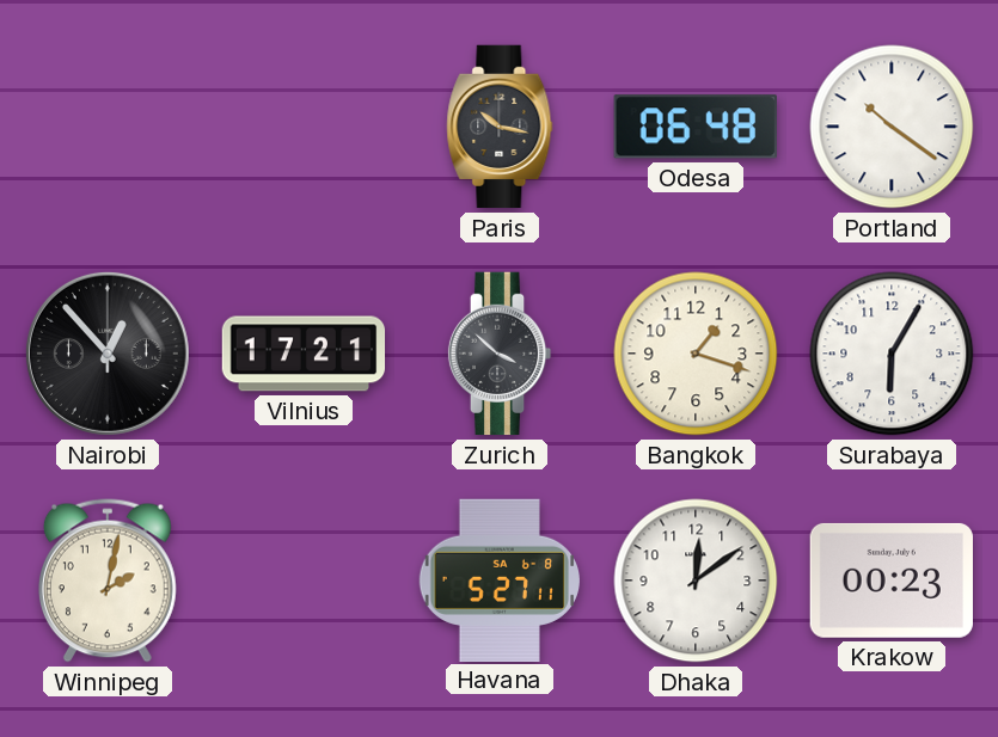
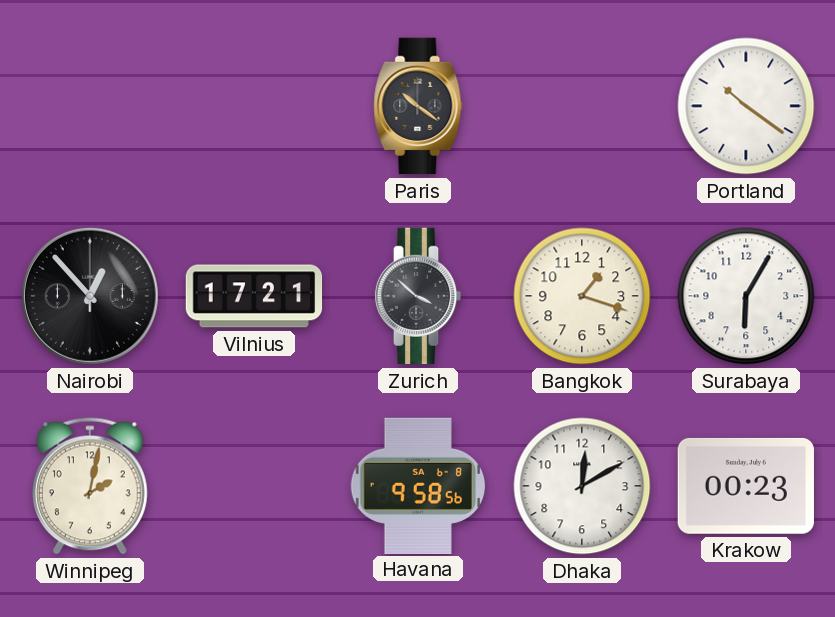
Paris: 10:17 -> 10:21 (418, 106)
Odesa: 06:48 -> none (696, 127)
Havana: 5:27 -> 9:58 (417, 485)
Dhaka: 12:09 -> 12:10 (582, 486)
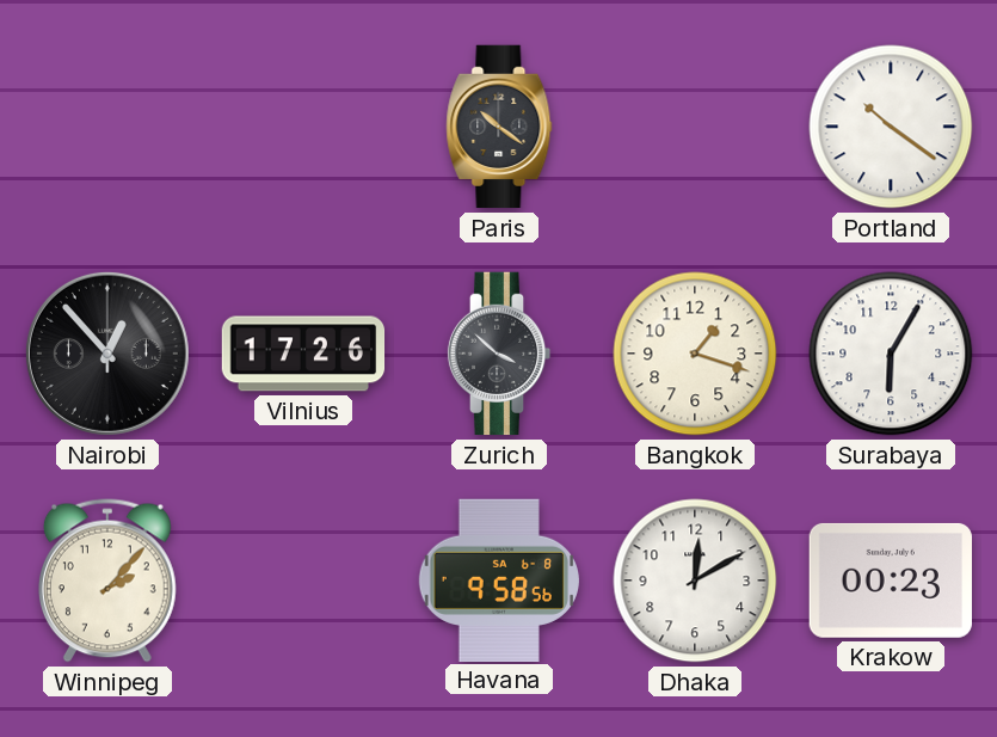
Vilnius: 17:21 -> 17:26 (303, 354)
Winnipeg: 2:02 -> 2:07 (107, 581)
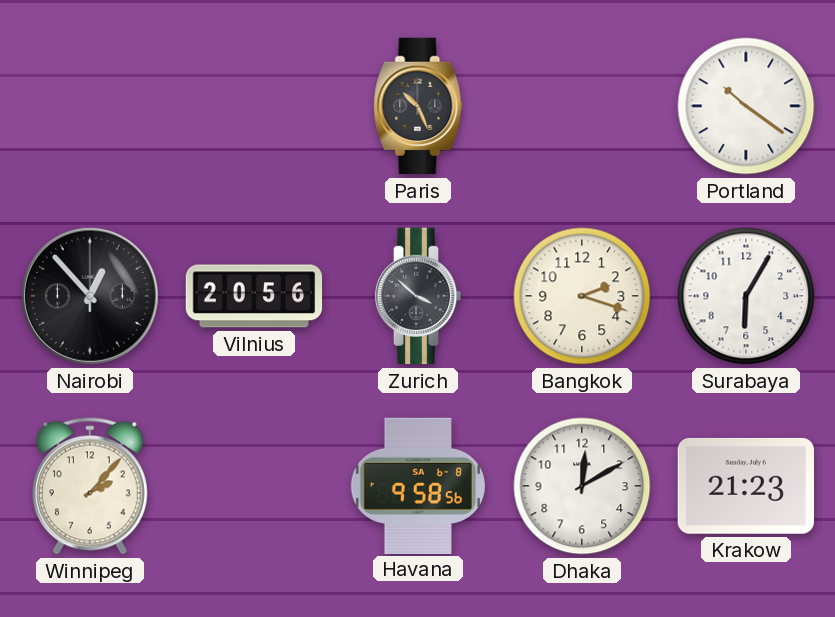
Paris: 10:21 -> 10:26 (418, 106)
Vilnius: 17:26 -> 20:56 (254, 296)
Bangkok: 1:18 -> 2:18 (582, 296)
Krakow: 00:23 -> 21:23 (746, 486)
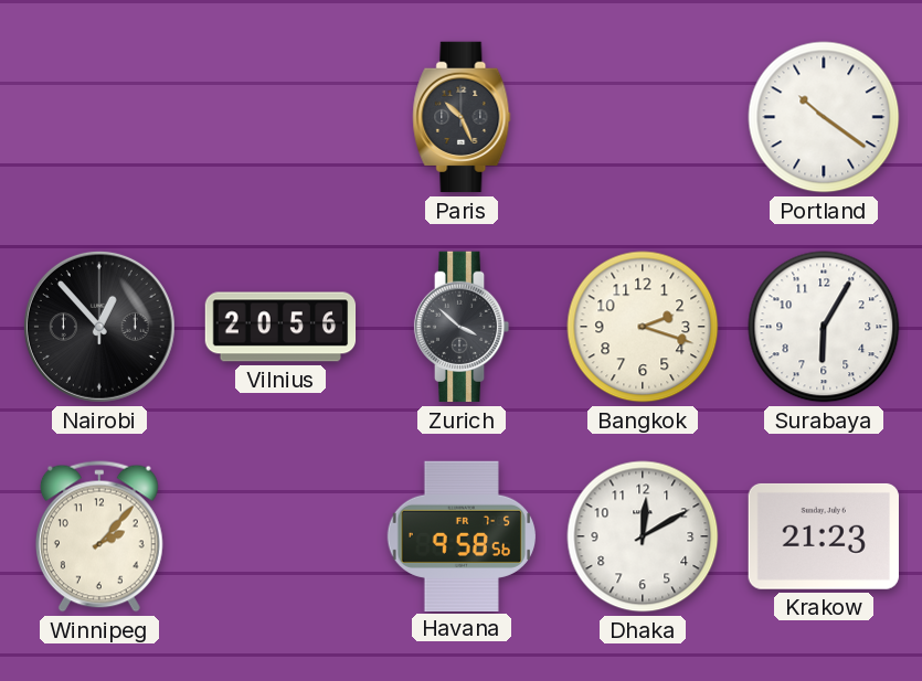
Havana date: SA 6-8 -> FR 7-5 (460, 535)
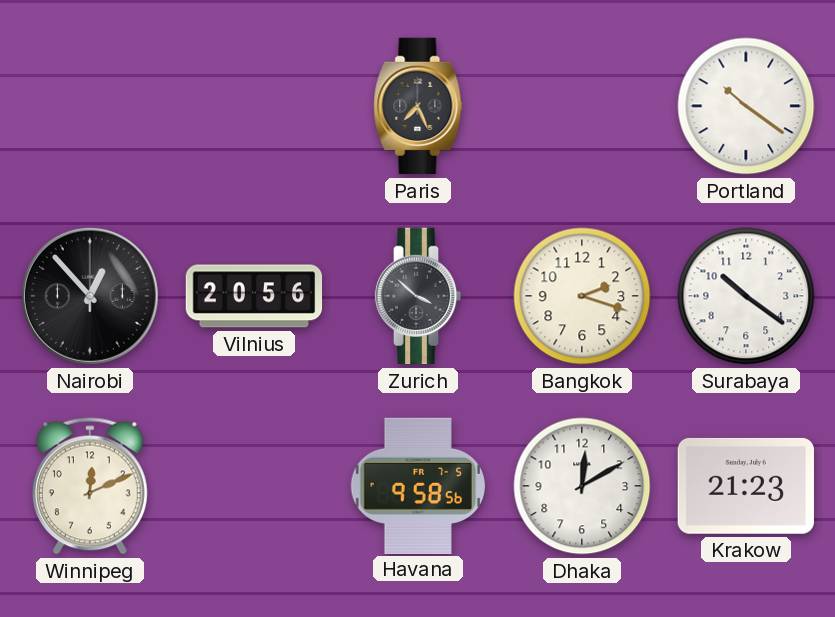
Paris: 10:26 -> 7:26 (418, 106)
Surabaya: 6:05 -> 10:21 (746, 296)
Winnipeg: 2:07 -> 12:11 (90, 486)
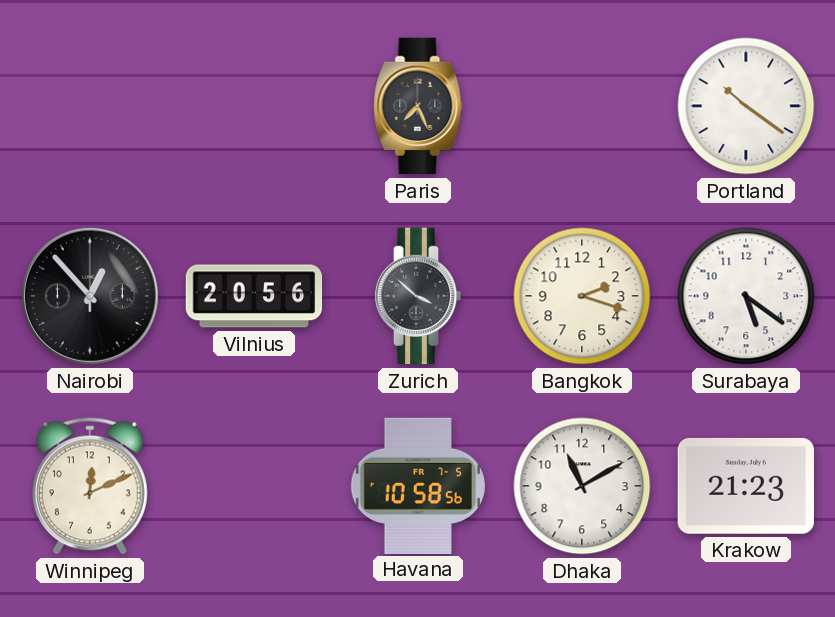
Surabaya: 10:21 -> 5:21 (746, 296)
Havana: 9:58 -> 10:58 (417, 485)
Dhaka: 12:10 -> 11:10 (582, 486)
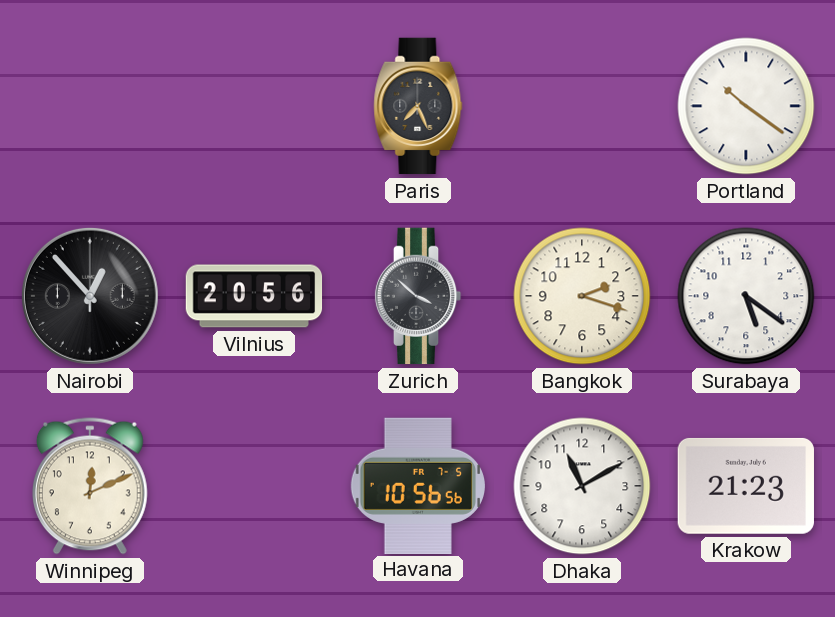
Havana: 10:58 -> 10:56 (417, 485)
